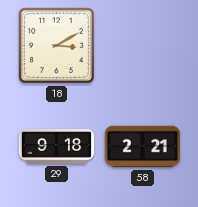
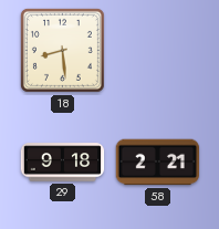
18: 3:10 -> 8:29 (62, 50)
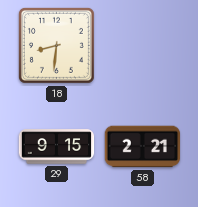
18: 8:29 -> 8:31 (56, 45)
29: 9:18 -> 9:15 (57, 147)
